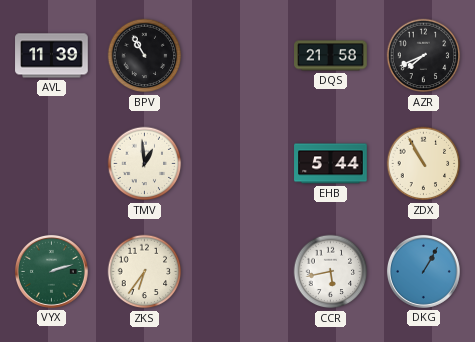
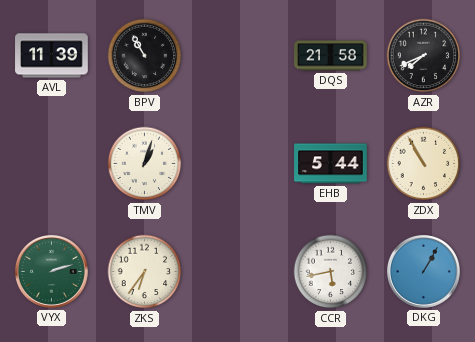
TMV: 12:59 -> 1:03 (145, 164)
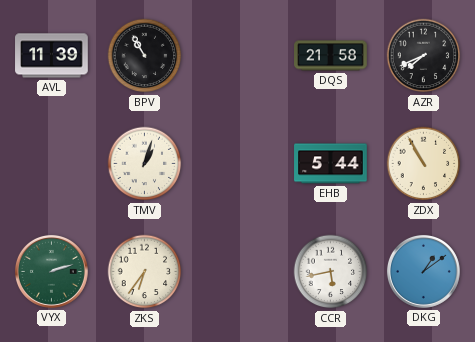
DKG: 1:05 -> 1:09 (423, 271)
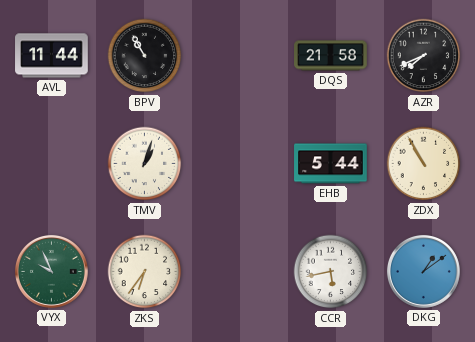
AVL: 11:39 -> 11:44 (52, 56)
VYX: 2:12 -> 9:56 (51, 271)
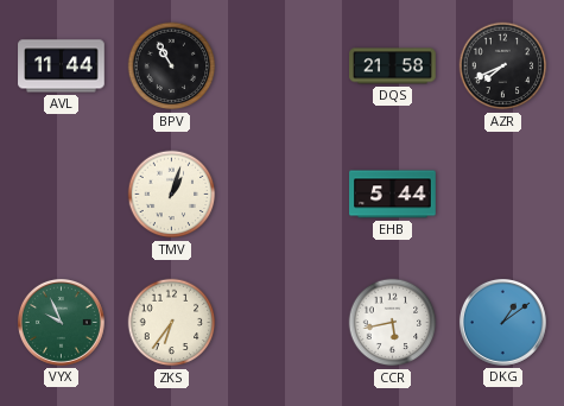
ZDX: 10:55 -> none (424, 164)
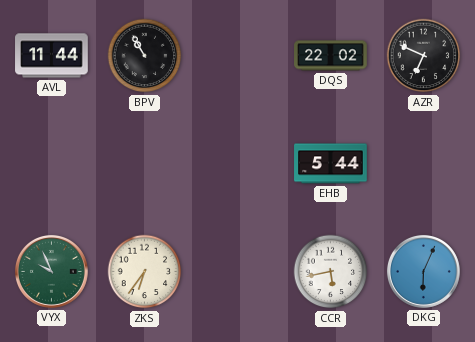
DQS: 21:58 -> 22:02 (331, 56)
AZR: 7:41 -> 6:49 (424, 56)
TMV: 1:03 -> none (172, 195)
DKG: 1:09 -> 6:04 (423, 271)
